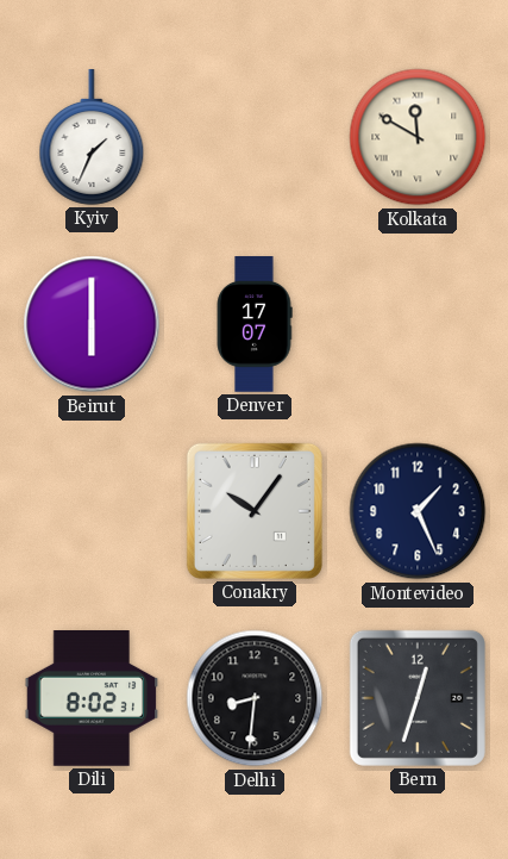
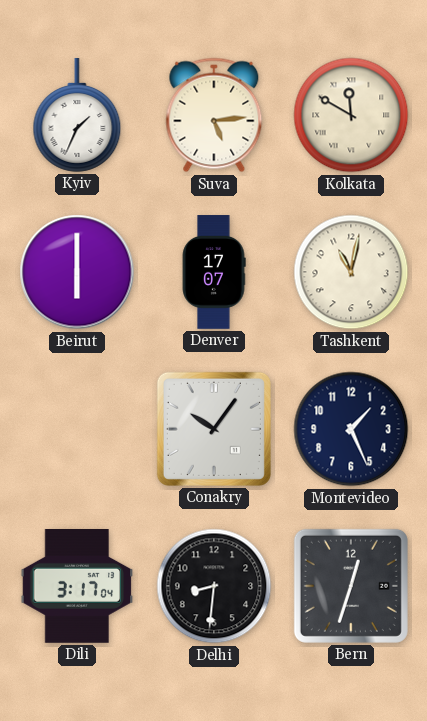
Suva: none -> 5:14 (214, 115)
Tashkent: none -> 11:02 (351, 272)
Dili: 8:02 -> 3:17 (77, 587)
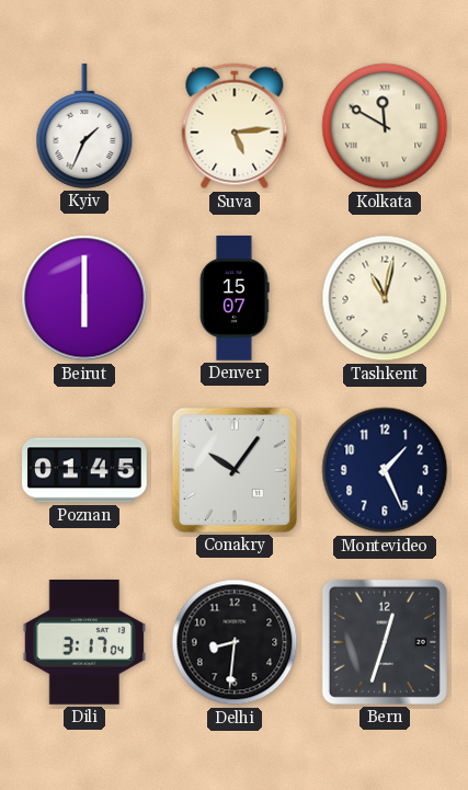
Denver: 17:07 -> 15:07 (235, 298)
Poznan: none -> 01:45 (85, 470)
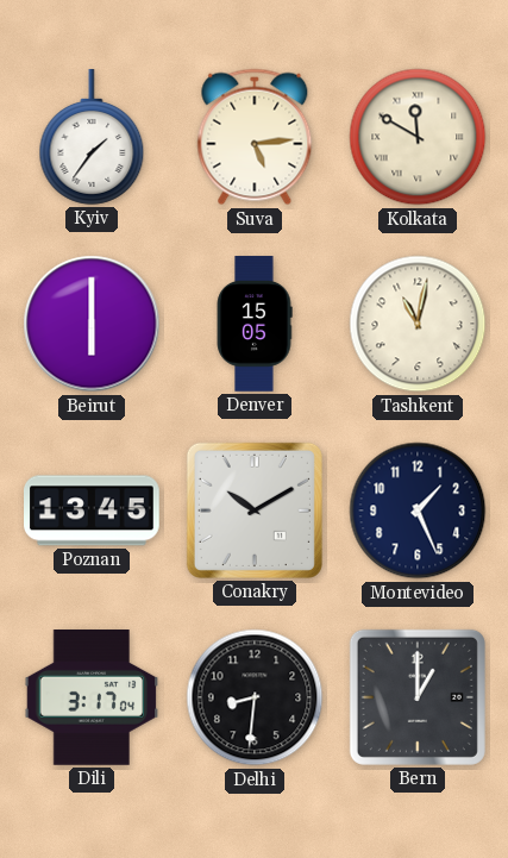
Kyiv: 1:34 -> 1:36 (92, 138)
Denver: 15:07 -> 15:05 (255, 324)
Poznan: 01:45 -> 13:45 (93, 511)
Conakry: 10:06 -> 10:10 (255, 511)
Bern: 12:33 -> 1:00 (418, 697)
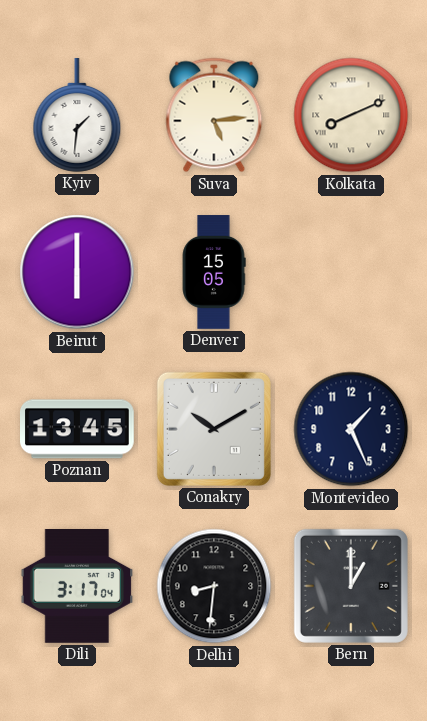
Kyiv: 1:36 -> 1:31 (77, 116)
Kolkata: 11:50 -> 8:11 (351, 115)
Tashkent: 11:02 -> none (418, 324)
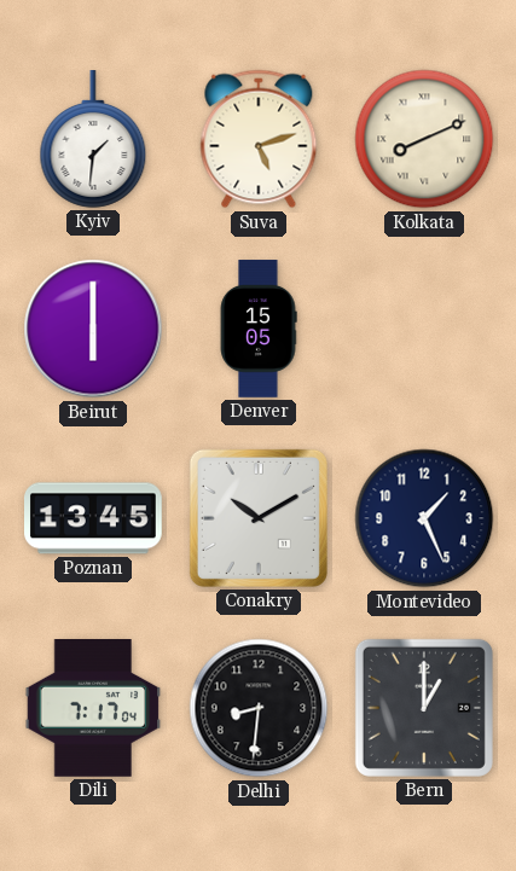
Suva: 5:14 -> 5:12 (259, 139)
Dili: 3:17 -> 7:17 (93, 709)
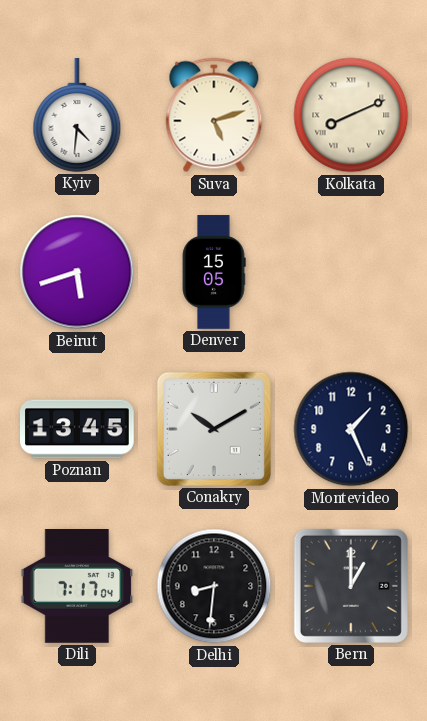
Kyiv: 1:31 -> 4:31 (77, 116)
Beirut: 6:00 -> 5:42 (77, 272)
